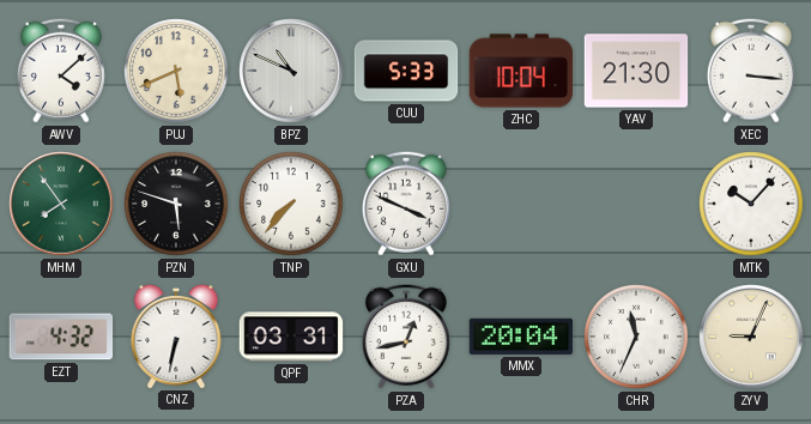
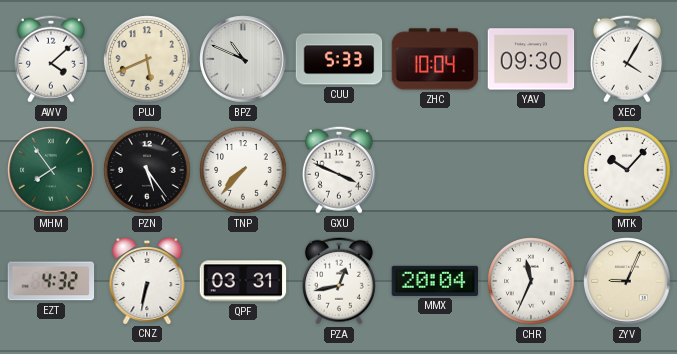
YAV: 21:30 -> 09:30 (531, 59)
XEC: 3:16 -> 4:05 (627, 59)
PZN: 5:48 -> 5:24 (147, 170)
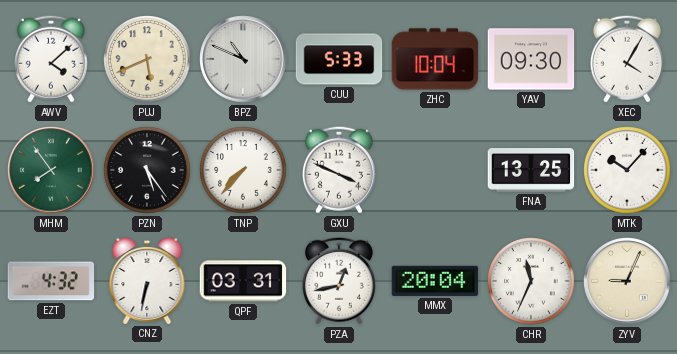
FNA: none -> 13:25 (531, 170)
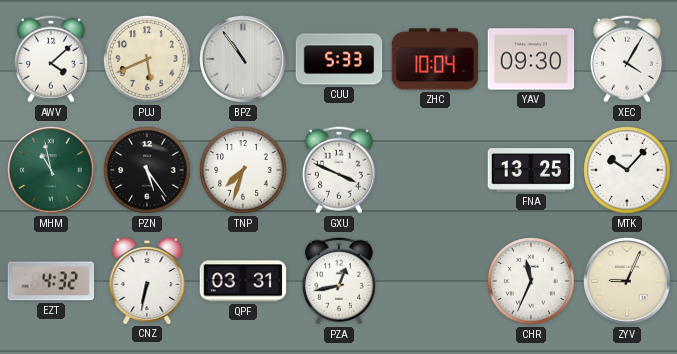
BPZ: 10:49 -> 10:54 (243, 59)
MHM: 7:54 -> 10:58 (51, 170)
TNP: 7:37 -> 7:33 (243, 170)
MMX: 20:04 -> none (435, 281)
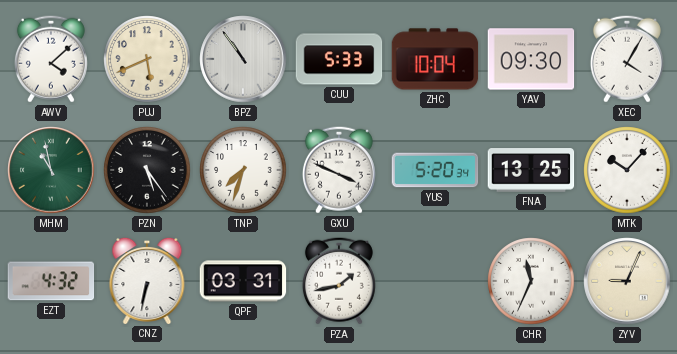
YUS: none -> 5:20 (435, 170)
PZA: 12:43 -> 1:43 (339, 281)
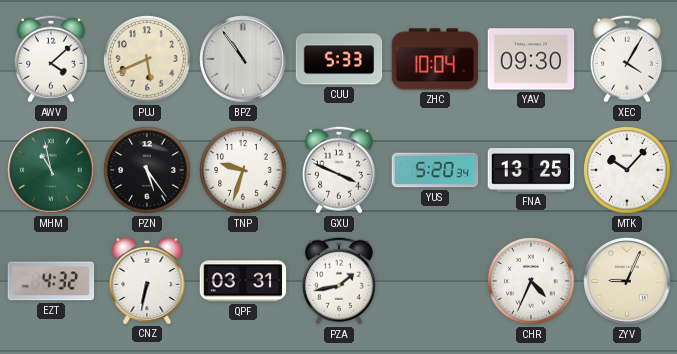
TNP: 7:33 -> 9:33 (243, 170)
CHR: 11:34 -> 4:34 (531, 281)
